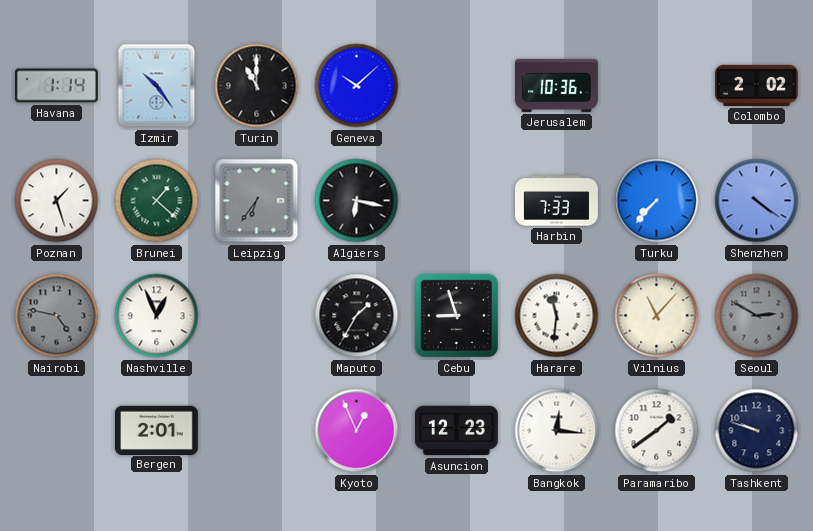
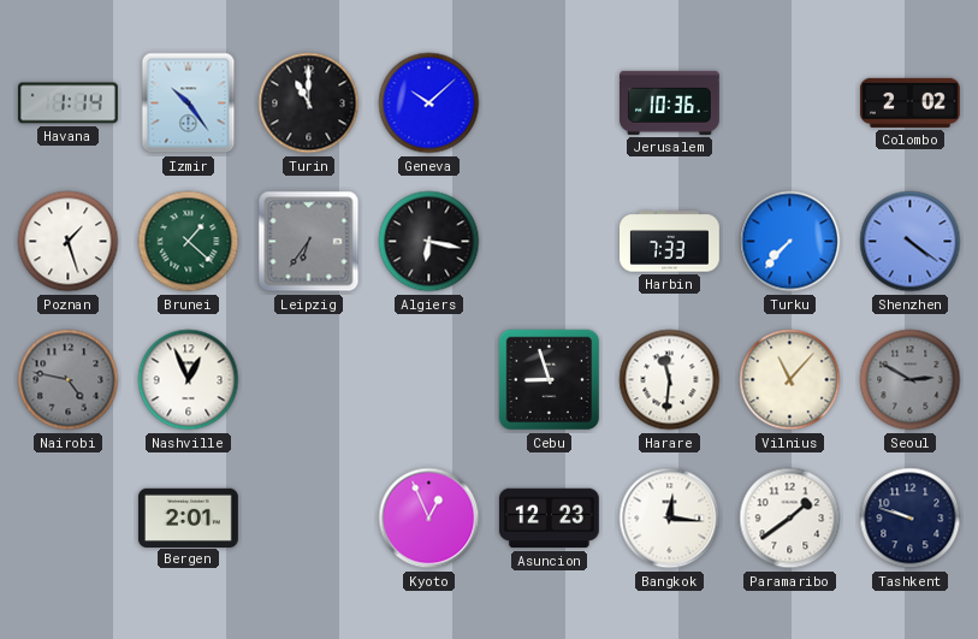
Maputo: 1:35 -> none (357, 316)
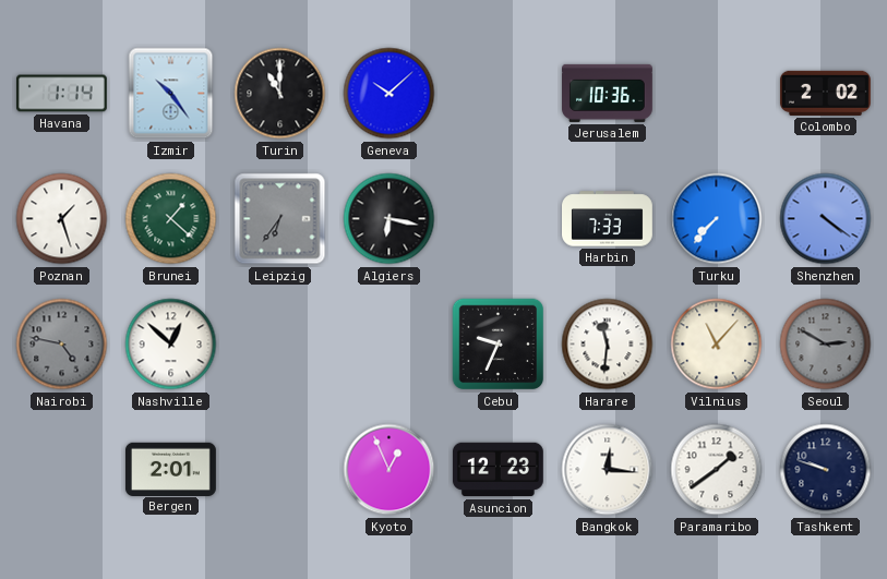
Nashville: 12:56 -> 12:52 (171, 345)
Cebu: 8:57 -> 9:34 (499, 345)
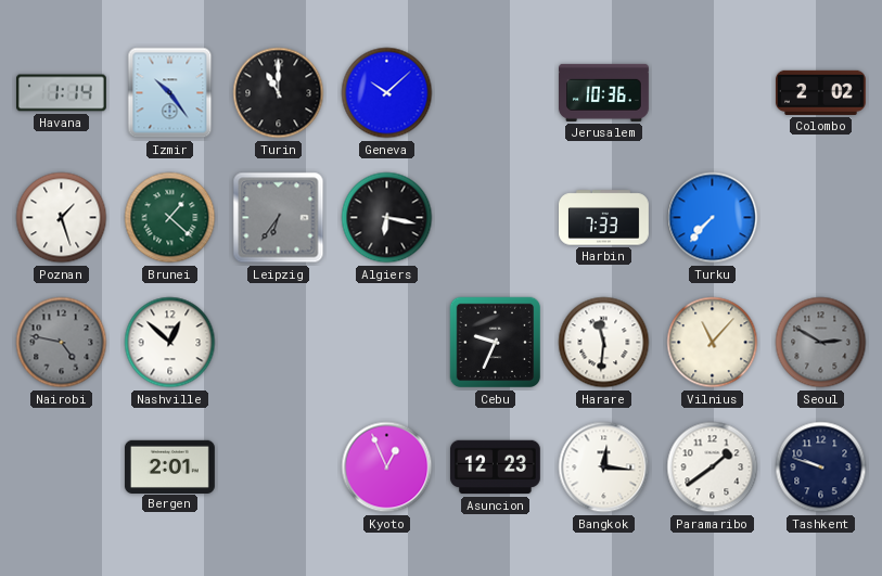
Shenzhen: 4:21 -> none (826, 219)
